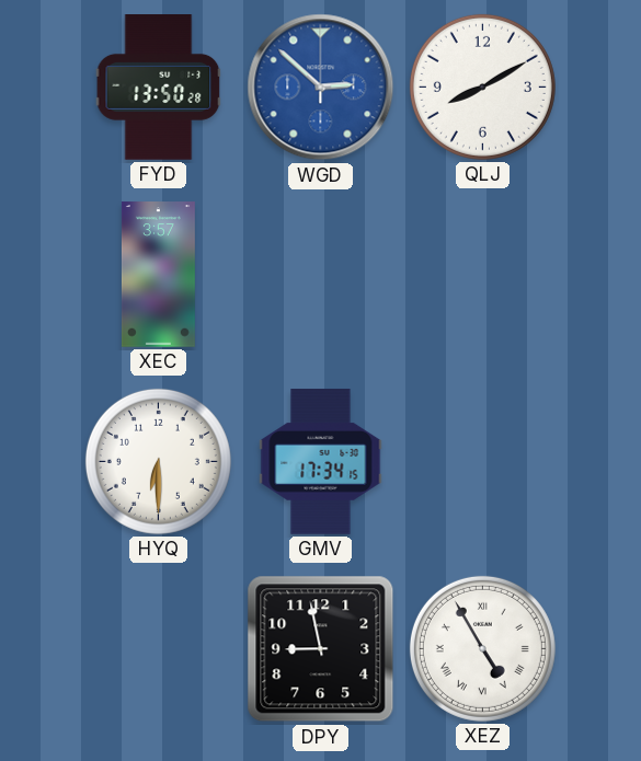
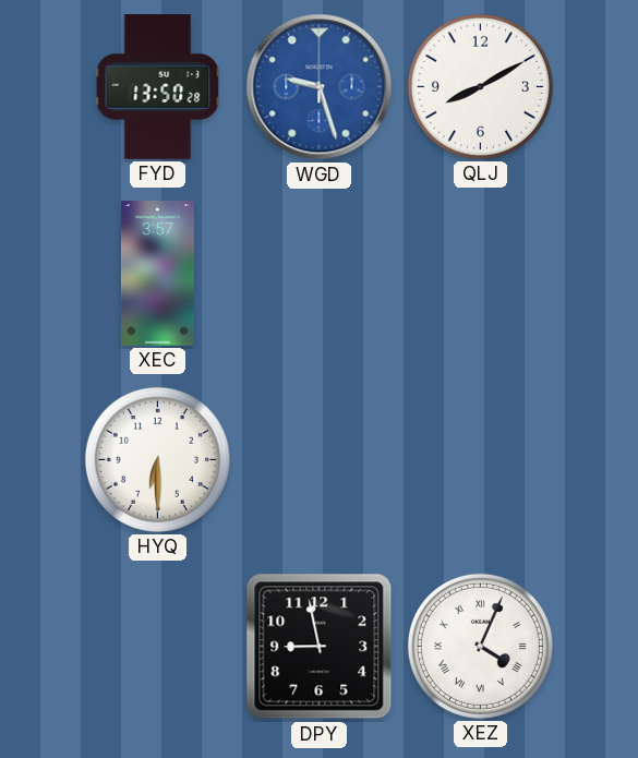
WGD: 2:52 -> 9:27 (320, 87)
GMV: 17:34 -> none (321, 462)
XEZ: 4:55 -> 4:04 (480, 646)
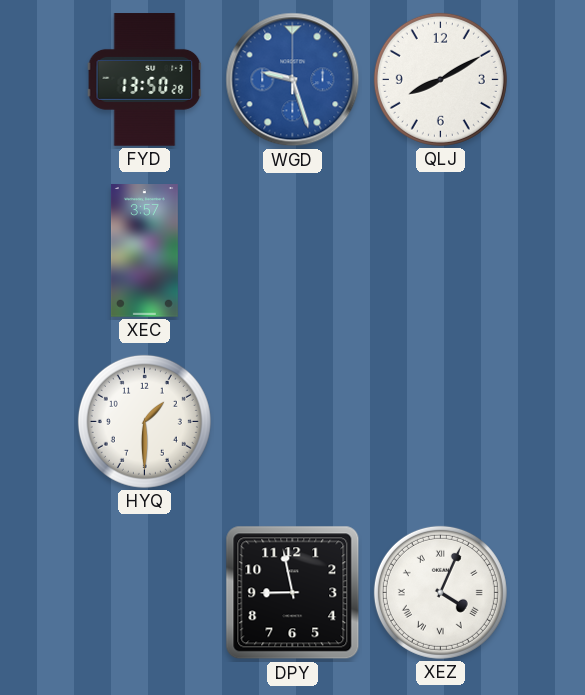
HYQ: 6:30 -> 1:30 (144, 421)
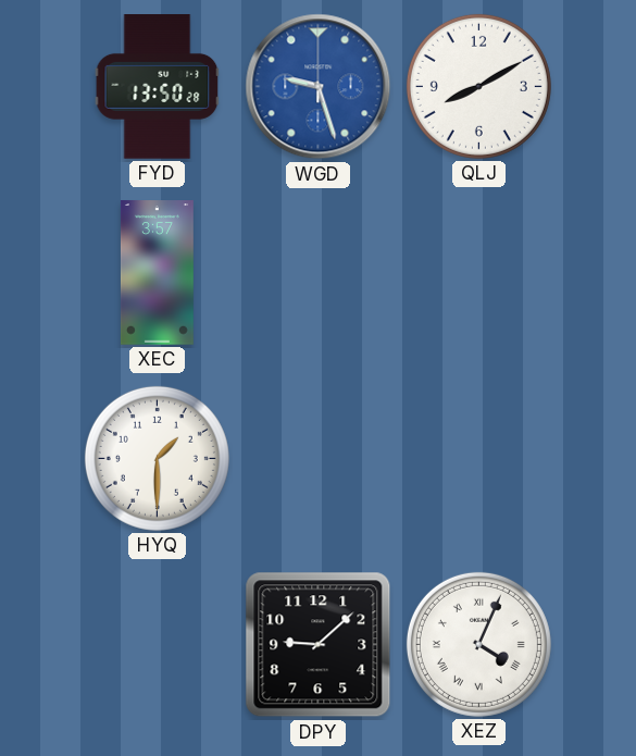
DPY: 8:58 -> 9:08 (319, 645)
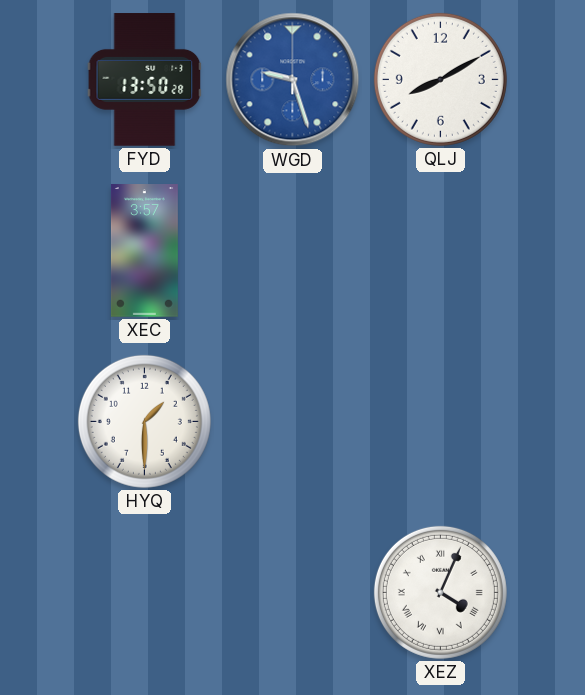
DPY: 9:08 -> none (319, 645)
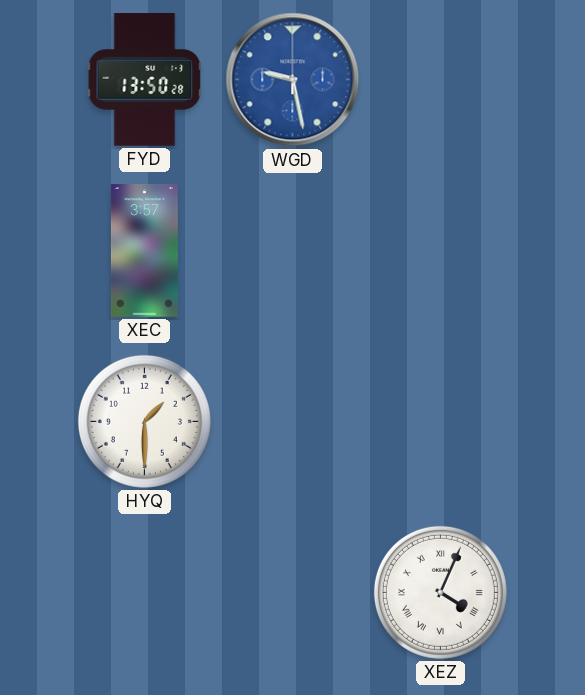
WGD: 9:27 -> 9:28 (293, 80)
QLJ: 8:10 -> none (440, 79)
